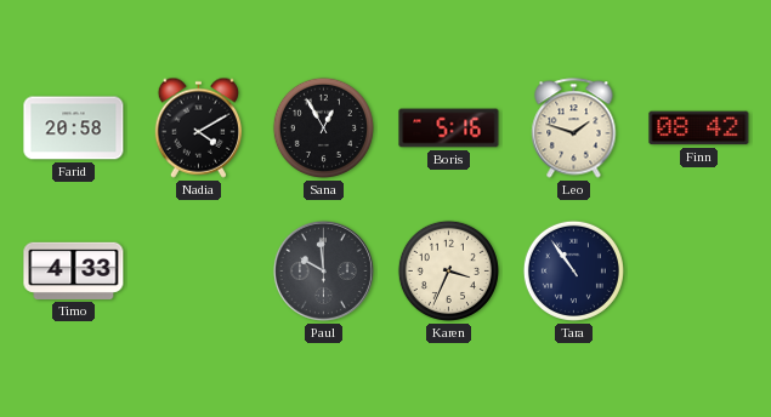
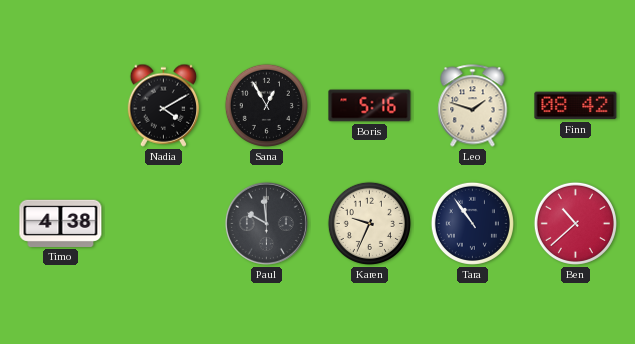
Farid: 20:58 -> none (74, 128)
Timo: 4:33 -> 4:38 (61, 223)
Karen: 3:34 -> 9:34 (369, 223)
Ben: none -> 10:38 (575, 223)
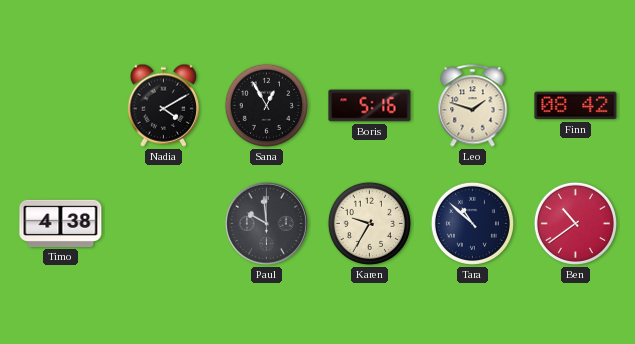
Karen: 9:34 -> 9:35 (369, 223)
Tara: 10:54 -> 10:52 (472, 223)
Ben: 10:38 -> 10:39 (575, 223)
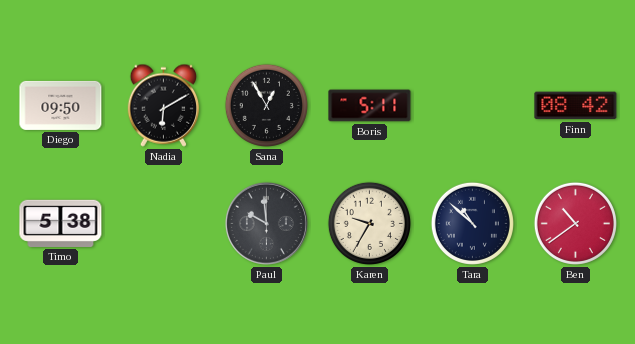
Diego: none -> 09:50 (61, 105)
Nadia: 4:10 -> 6:10 (164, 105)
Boris: 5:16 -> 5:11 (370, 106)
Leo: 1:48 -> none (473, 106)
Timo: 4:38 -> 5:38 (61, 223)
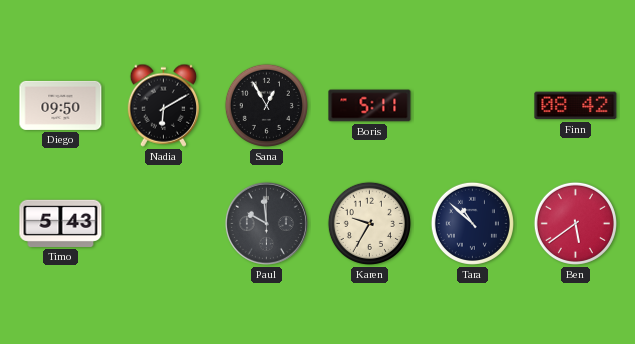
Timo: 5:38 -> 5:43 (61, 223)
Ben: 10:39 -> 5:39 (575, 223)
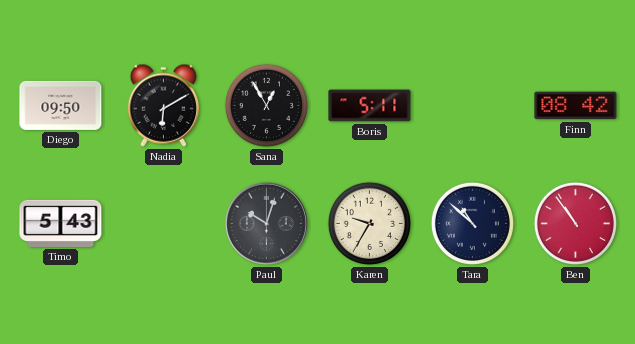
Paul: 9:59 -> 10:03 (266, 223)
Ben: 5:39 -> 10:54 (575, 223)
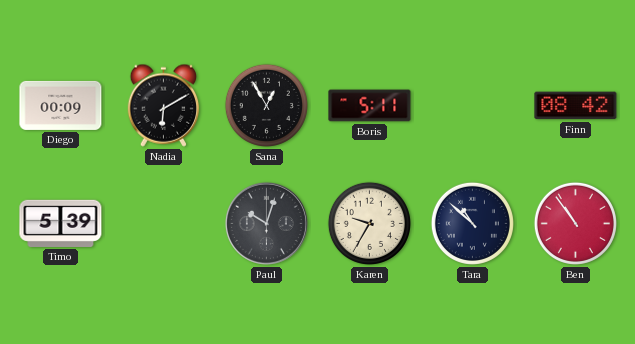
Diego: 09:50 -> 00:09 (61, 105)
Timo: 5:43 -> 5:39 (61, 223)
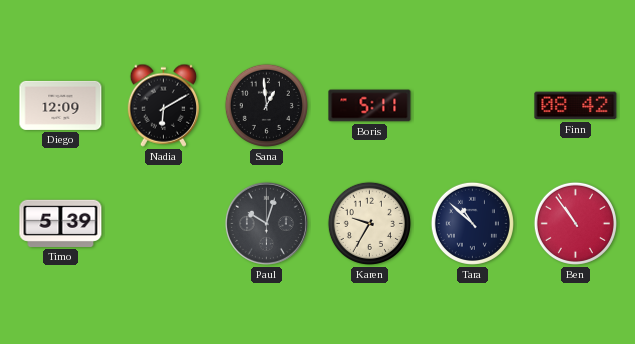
Diego: 00:09 -> 12:09 (61, 105)
Sana: 12:55 -> 12:59 (266, 105)
